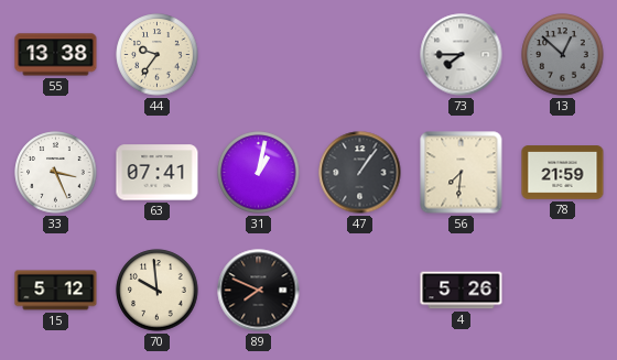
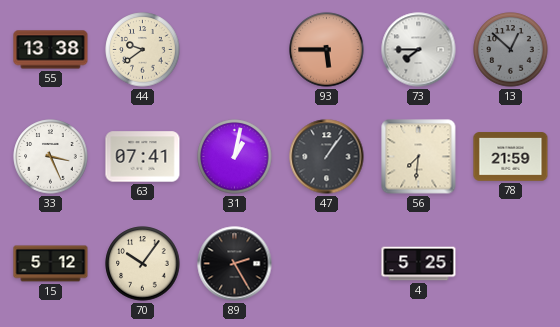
44: 9:36 -> 9:39 (143, 50)
93: none -> 5:45 (327, 50)
70: 9:59 -> 10:06 (143, 264)
89: 7:49 -> 2:25 (235, 264)
4: 5:26 -> 5:25 (419, 264)
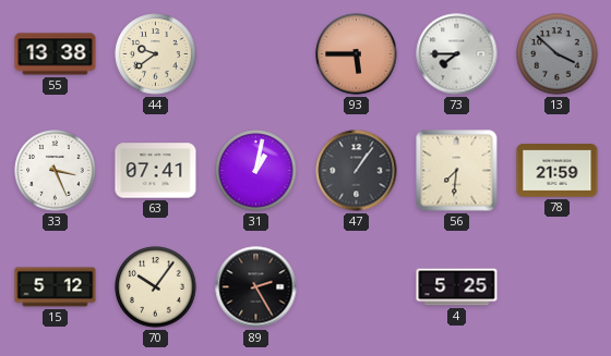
13: 12:52 -> 3:52 (558, 54)
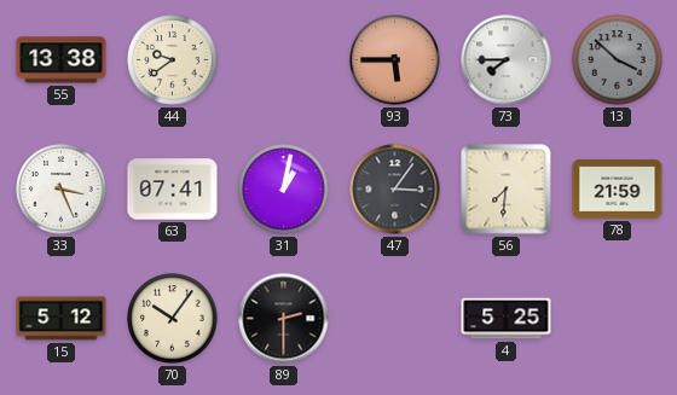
47: 1:06 -> 3:06 (395, 190)
89: 2:25 -> 2:30 (284, 319)
